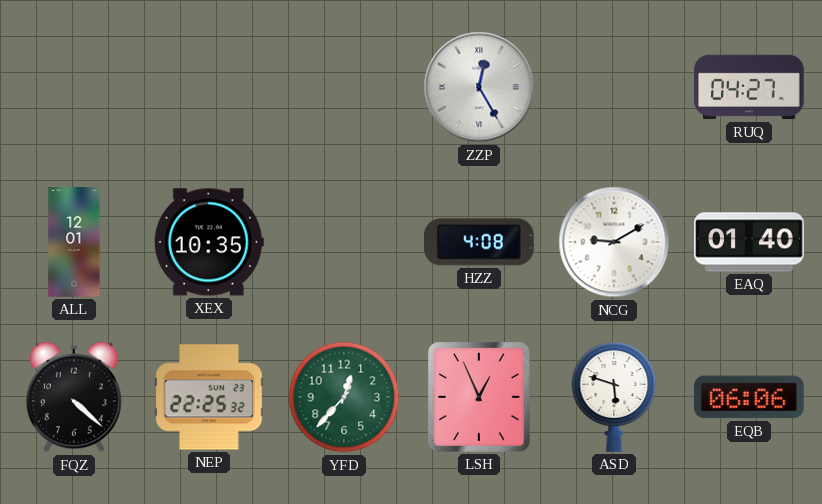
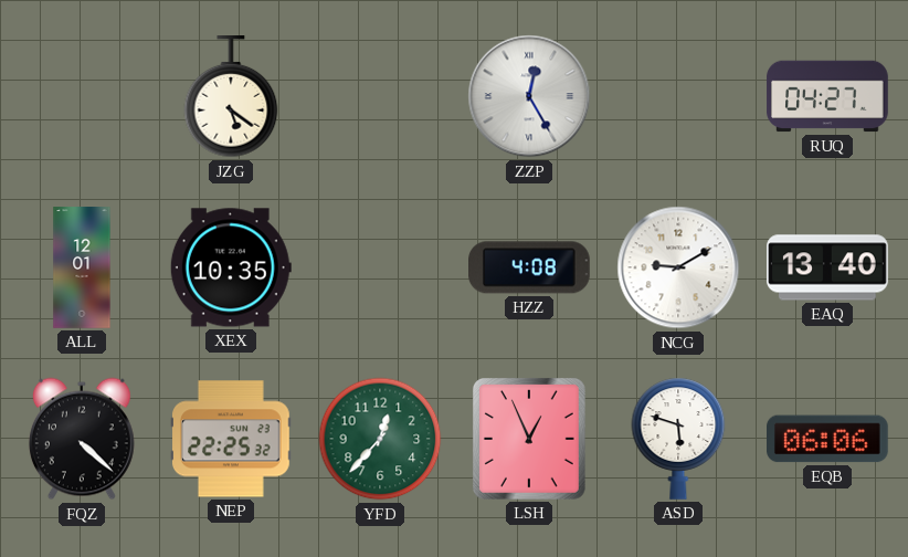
JZG: none -> 5:21 (231, 97)
EAQ: 01:40 -> 13:40 (827, 267)
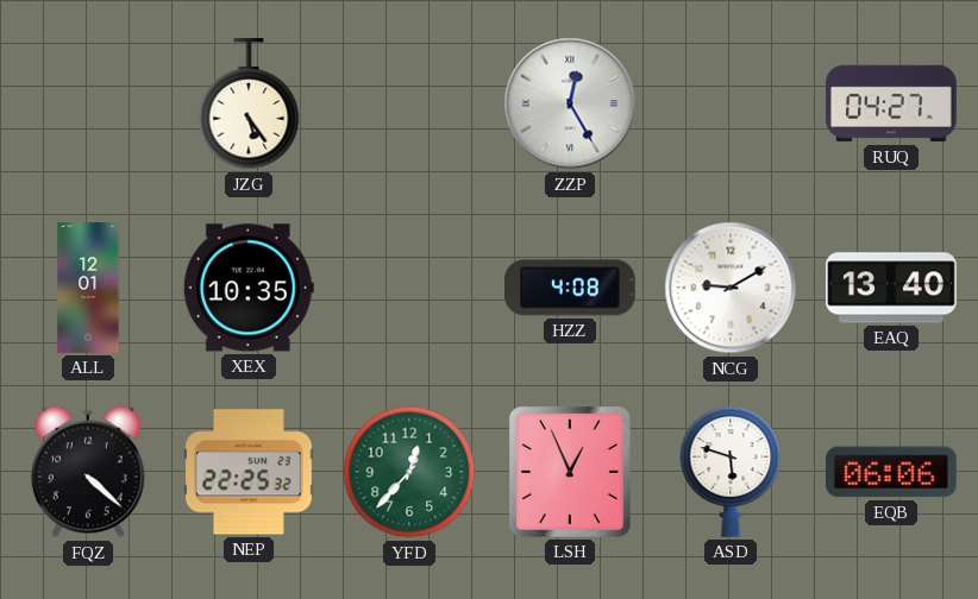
JZG: 5:21 -> 5:24 (249, 105)
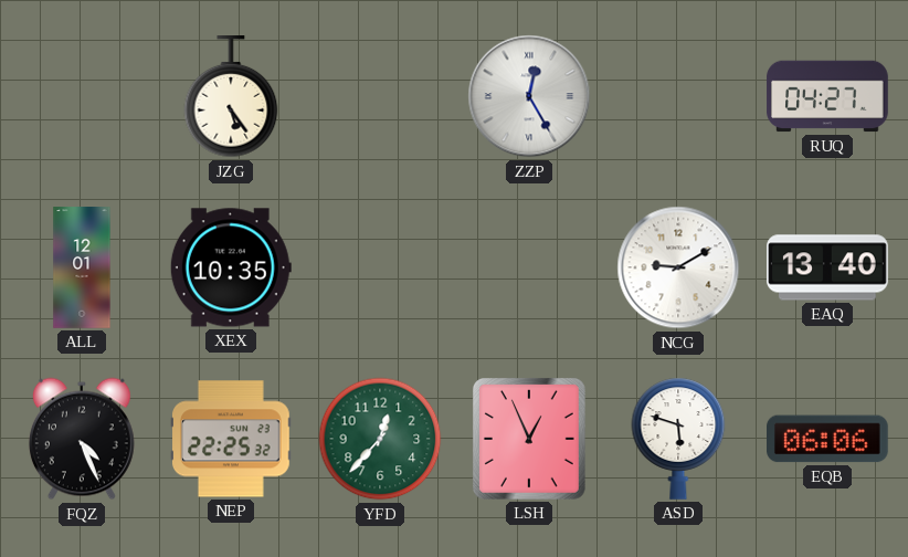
HZZ: 4:08 -> none (571, 288)
FQZ: 4:22 -> 4:26 (82, 439)
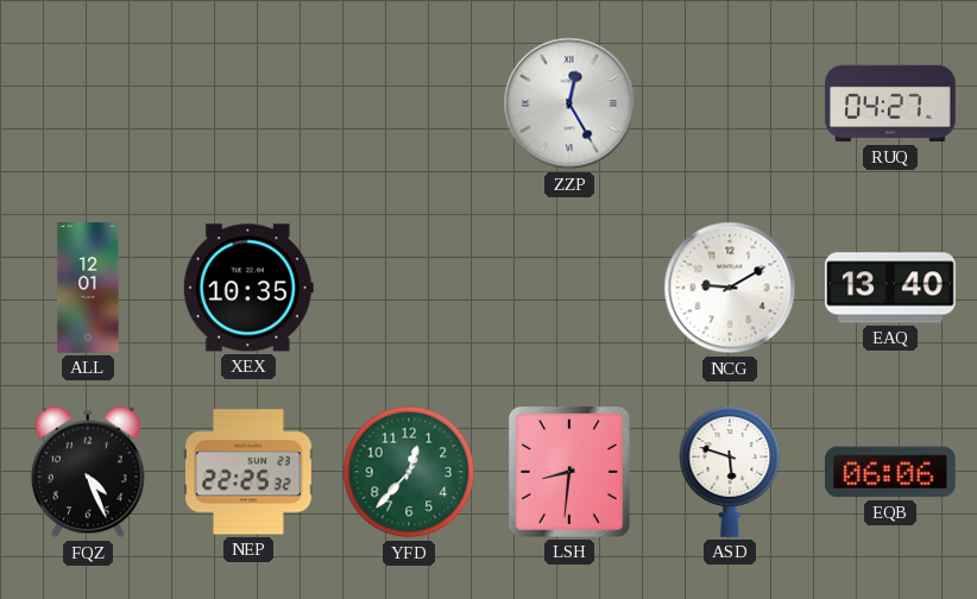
JZG: 5:24 -> none (231, 97)
LSH: 12:56 -> 8:31 (569, 472)
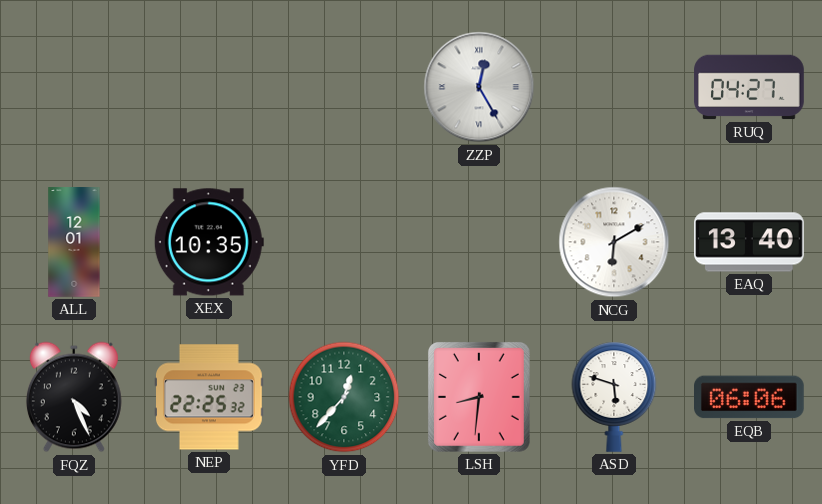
NCG: 9:10 -> 6:10 (614, 242)
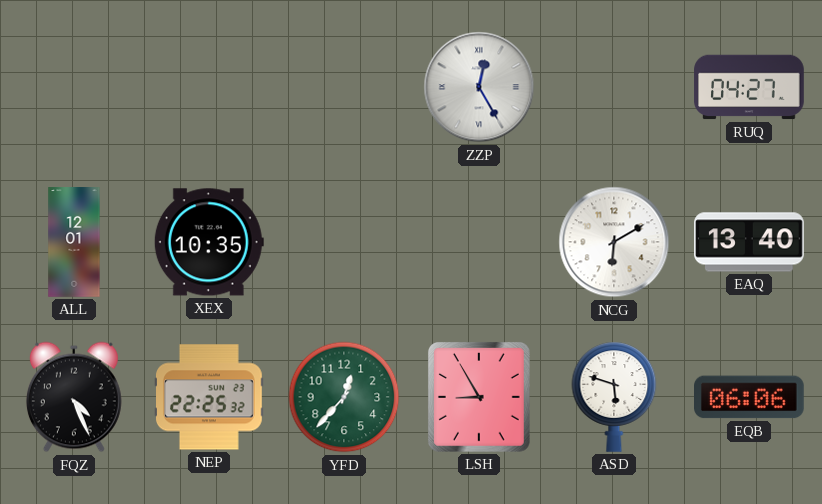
LSH: 8:31 -> 8:55 (479, 397)
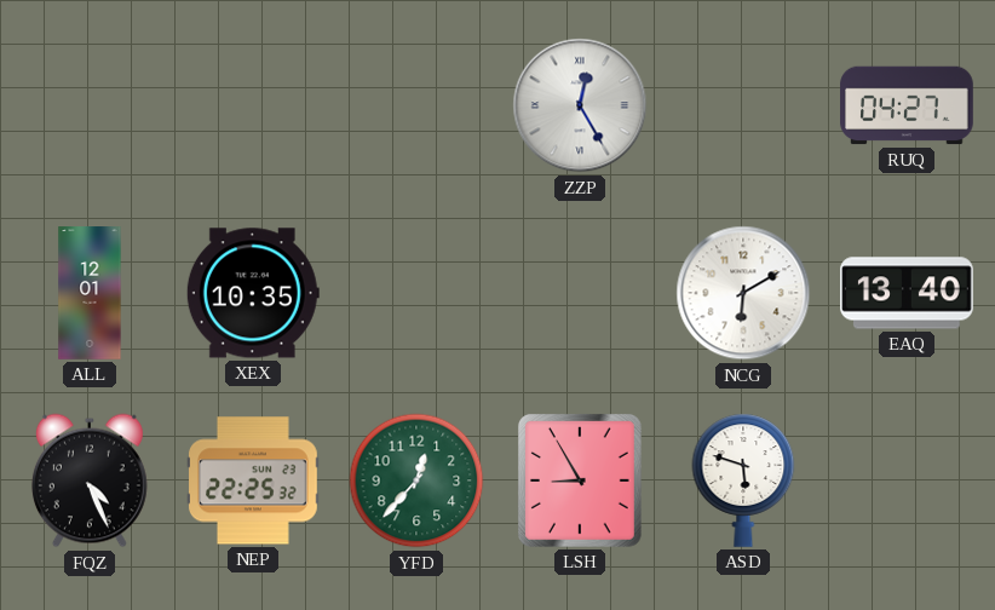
EQB: 06:06 -> none (750, 397)
